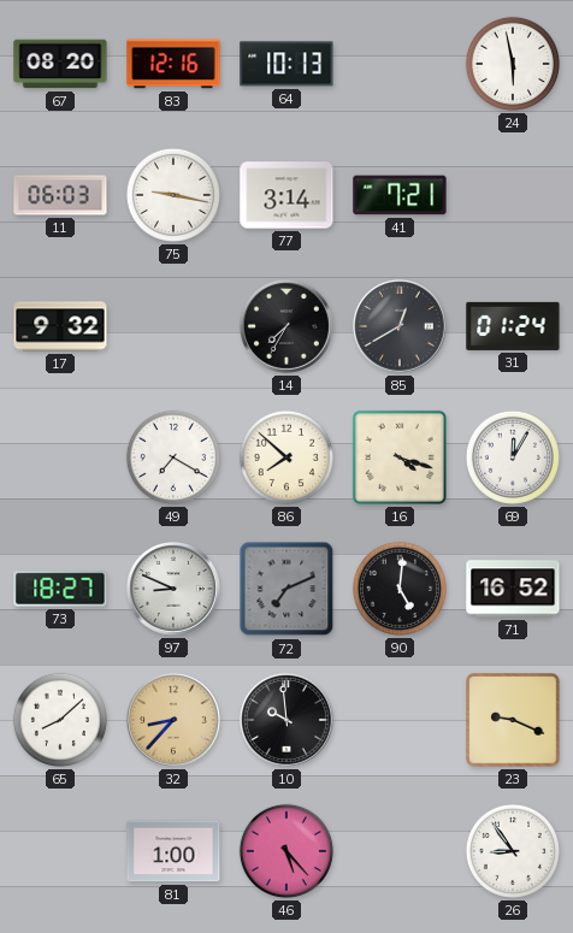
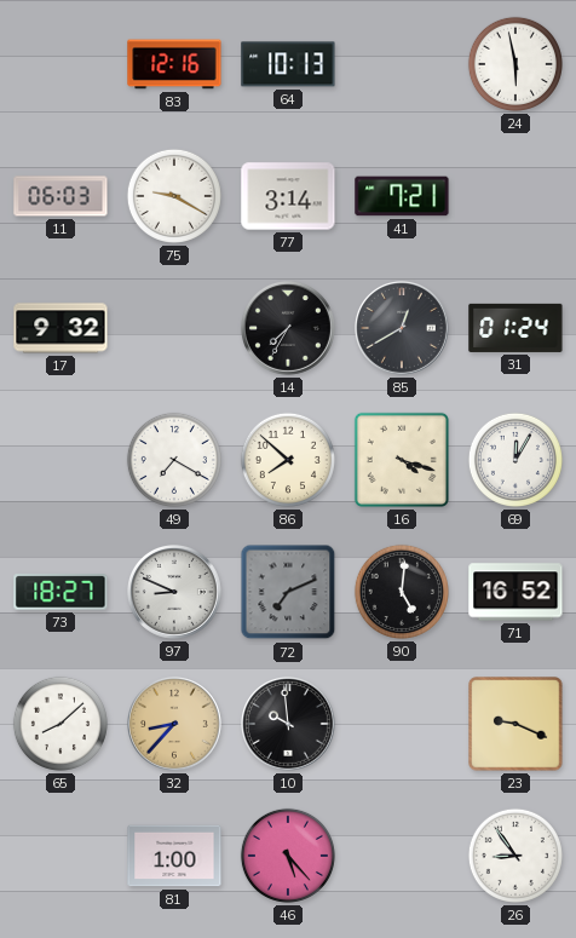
67: 08:20 -> none (60, 64)
75: 9:17 -> 9:20 (174, 196)
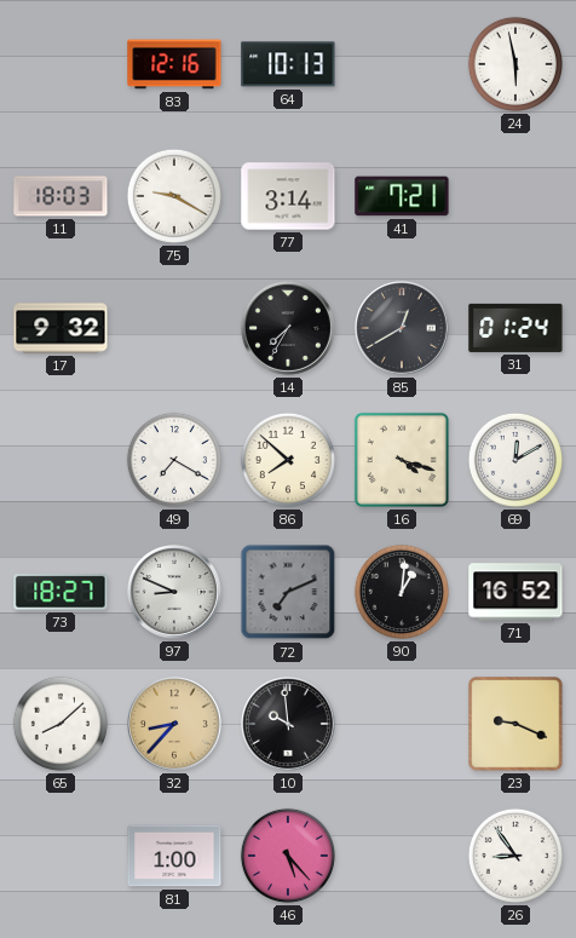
11: 06:03 -> 18:03 (61, 196)
69: 12:05 -> 12:10 (515, 460)
90: 5:01 -> 1:01 (402, 592)
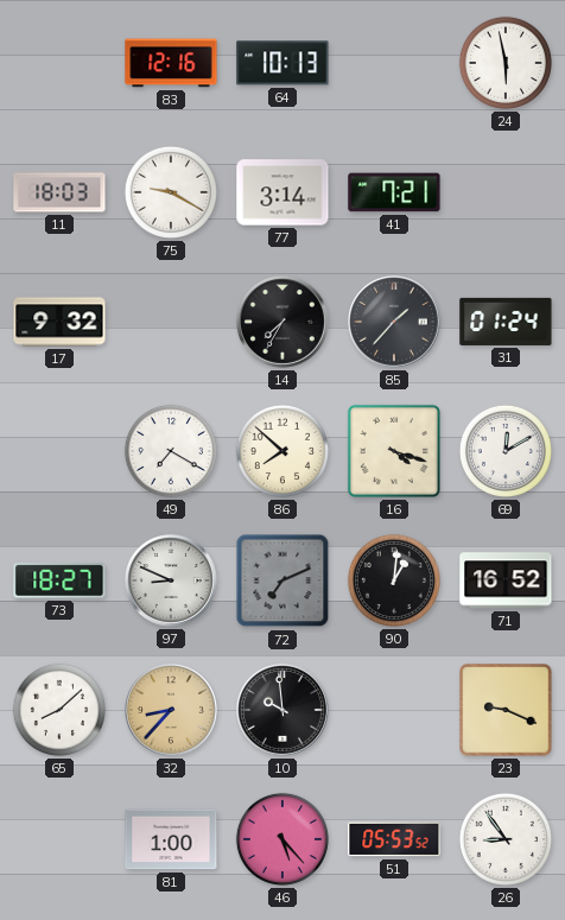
85: 12:40 -> 1:37 (395, 323)
51: none -> 05:53 (394, 839)
